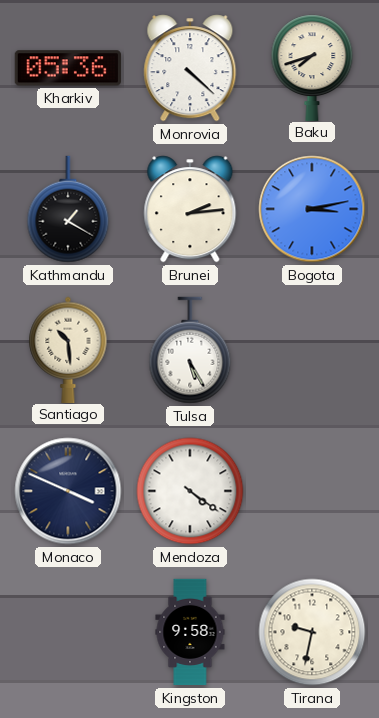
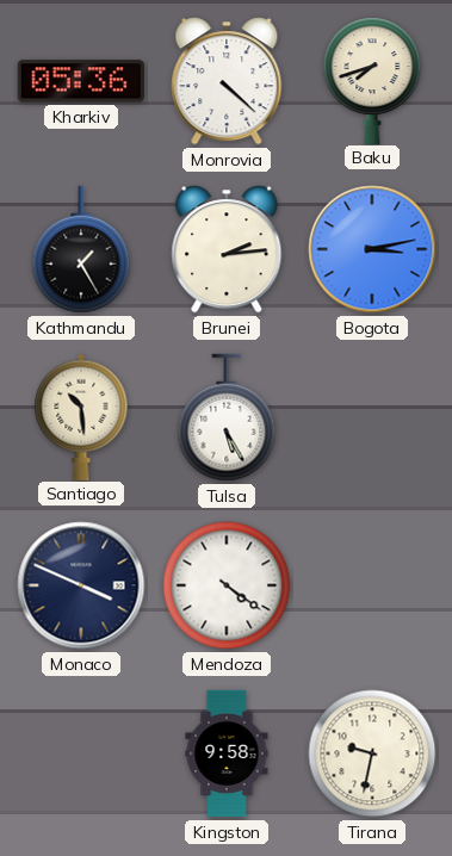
Kathmandu: 1:20 -> 1:25 (81, 249)
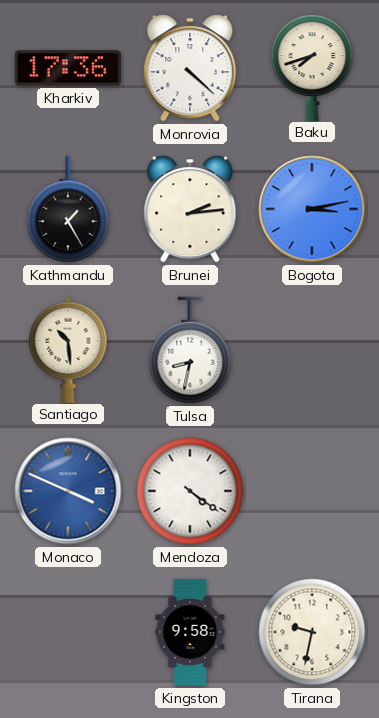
Kharkiv: 05:36 -> 17:36 (68, 68)
Tulsa: 5:25 -> 8:32 (190, 350)
Monaco dial: navy -> blue (68, 491)
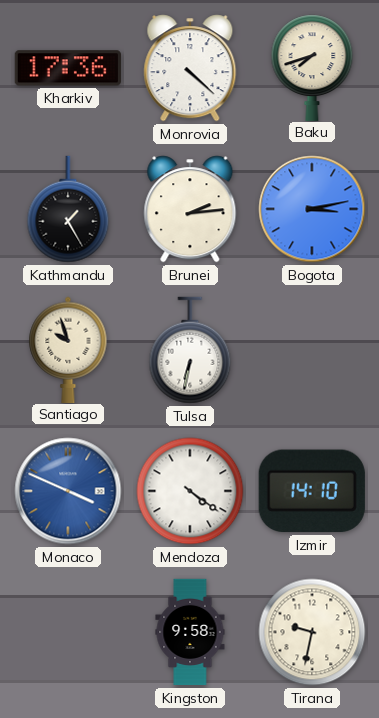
Santiago: 10:29 -> 9:57 (68, 349)
Tulsa: 8:32 -> 6:32 (190, 350)
Izmir: none -> 14:10 (312, 491)
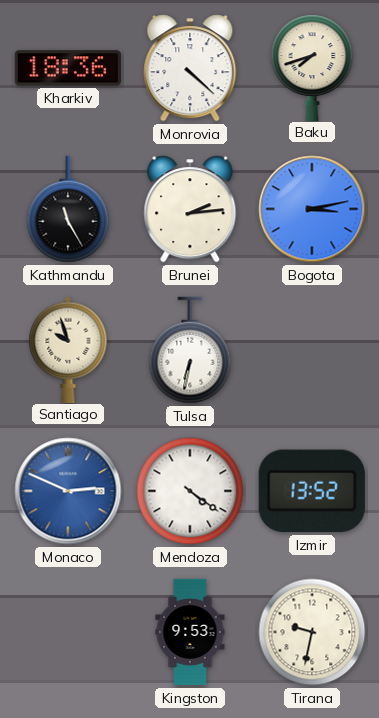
Kharkiv: 17:36 -> 18:36 (68, 68)
Kathmandu: 1:25 -> 11:25 (68, 209)
Monaco: 3:49 -> 2:49 (68, 491)
Izmir: 14:10 -> 13:52 (312, 491)
Kingston: 9:58 -> 9:53 (190, 632)
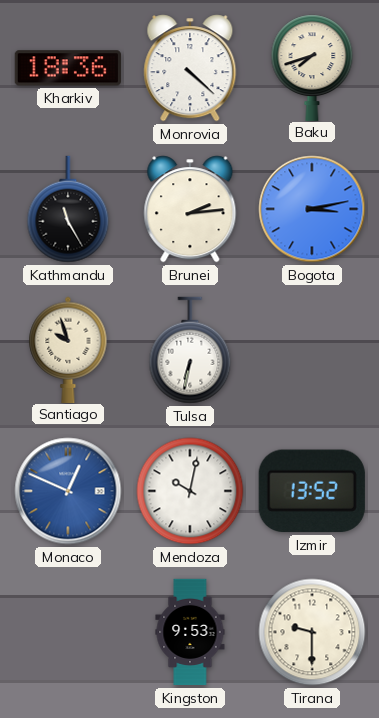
Monaco: 2:49 -> 12:49 (68, 491)
Mendoza: 4:21 -> 10:02 (190, 491)
Tirana: 9:32 -> 9:30 (312, 632)
